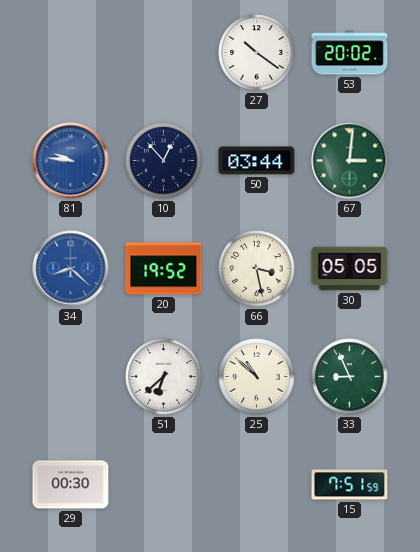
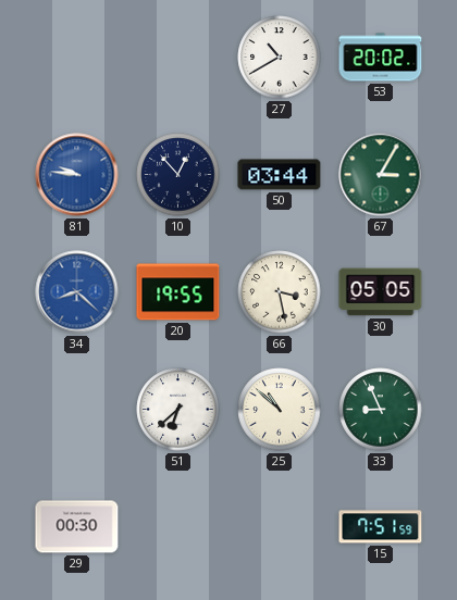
27: 10:21 -> 10:40 (280, 58)
67: 3:01 -> 3:05 (381, 175)
20: 19:52 -> 19:55 (178, 292)
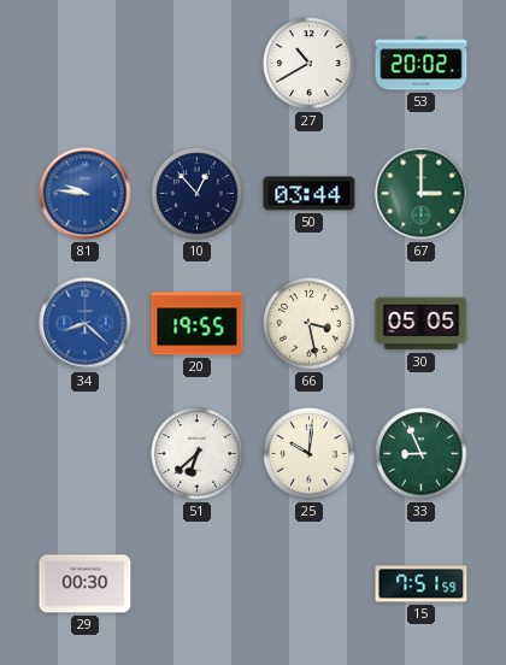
67: 3:05 -> 3:00 (422, 194)
25: 10:52 -> 10:01 (310, 454)
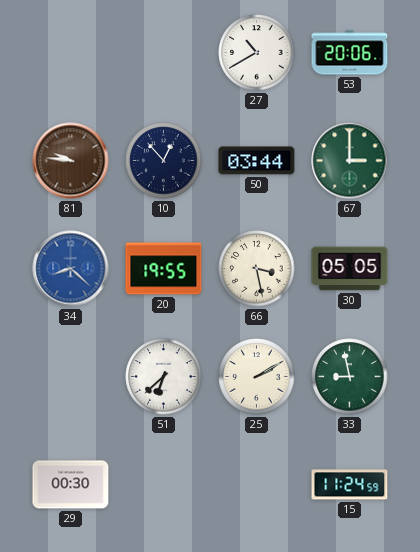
53: 20:02 -> 20:06 (350, 53)
81 dial: blue -> brown (71, 161)
25: 10:01 -> 2:10 (257, 377)
33: 8:56 -> 8:58 (350, 377)
15: 7:51 -> 11:24 (350, 485)
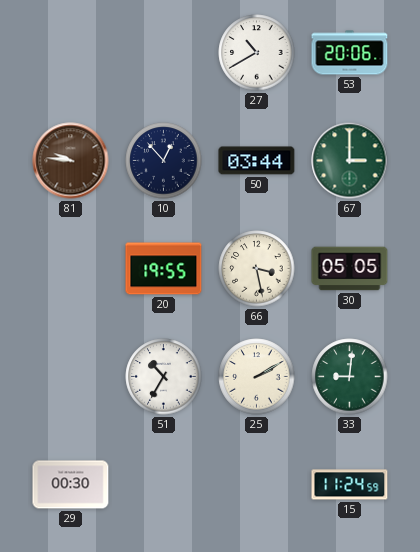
34: 8:22 -> none (71, 269)
51: 6:38 -> 10:35 (164, 377)
33: 8:58 -> 9:01 (350, 377)
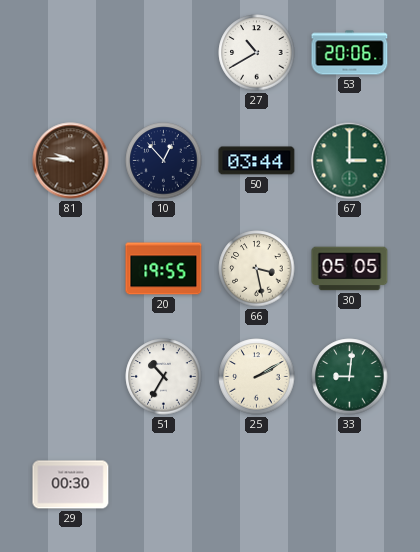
15: 11:24 -> none (350, 485)
